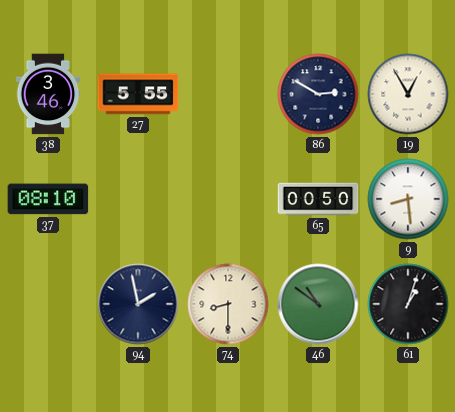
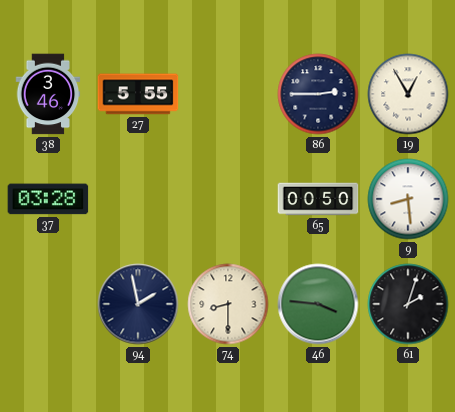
86: 2:50 -> 2:45 (318, 94)
37: 08:10 -> 03:28 (48, 199)
46: 10:51 -> 3:46 (318, 304)
61: 1:03 -> 2:03 (408, 304)
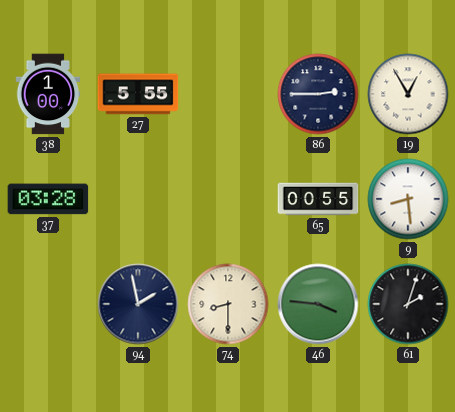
38: 3:46 -> 1:00 (48, 94)
65: 00:50 -> 00:55 (318, 199)
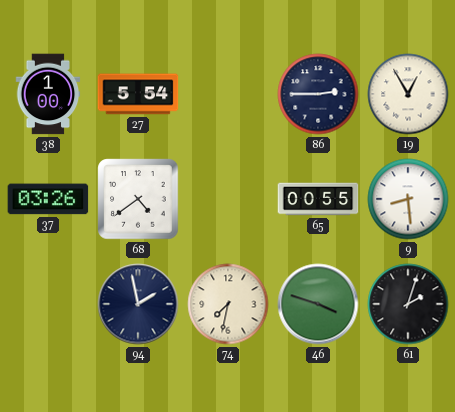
27: 5:55 -> 5:54 (138, 94)
37: 03:28 -> 03:26 (48, 199)
68: none -> 4:39 (138, 199)
74: 8:30 -> 7:32 (228, 304)
46: 3:46 -> 3:48 (318, 304)
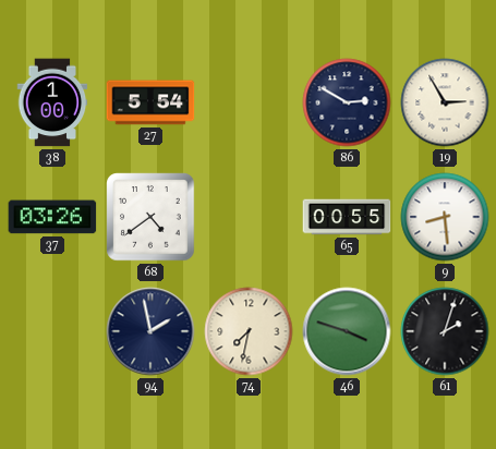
86: 2:45 -> 2:50 (347, 102)
19: 12:55 -> 2:55 (445, 102)
